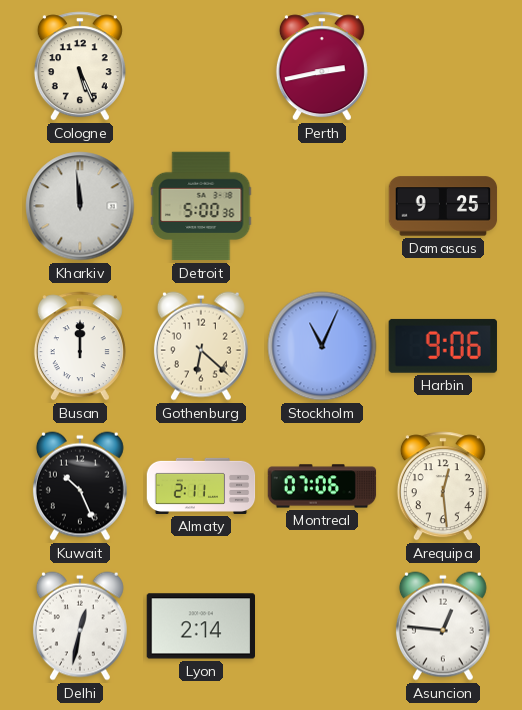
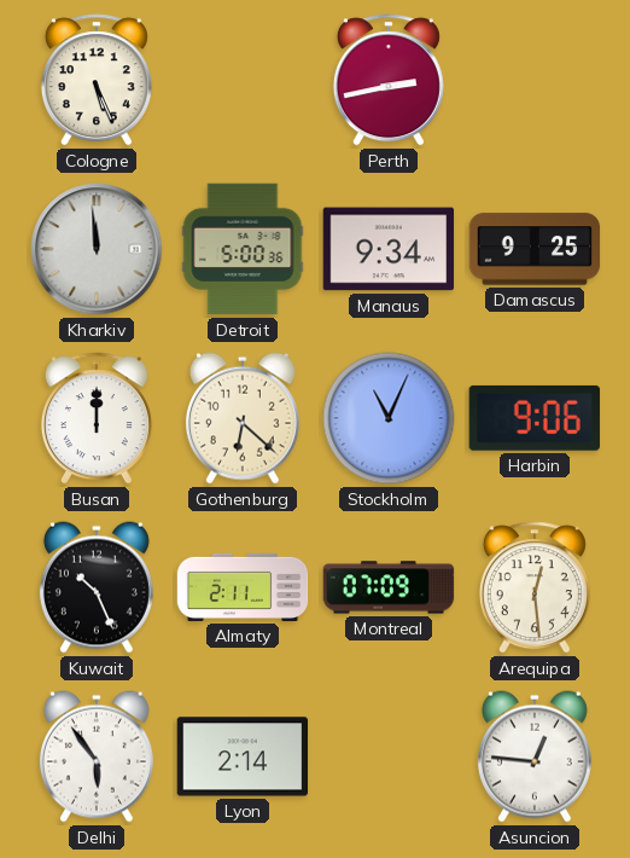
Manaus: none -> 9:34 (387, 249)
Montreal: 07:06 -> 07:09 (389, 587)
Delhi: 12:32 -> 5:54 (97, 756)
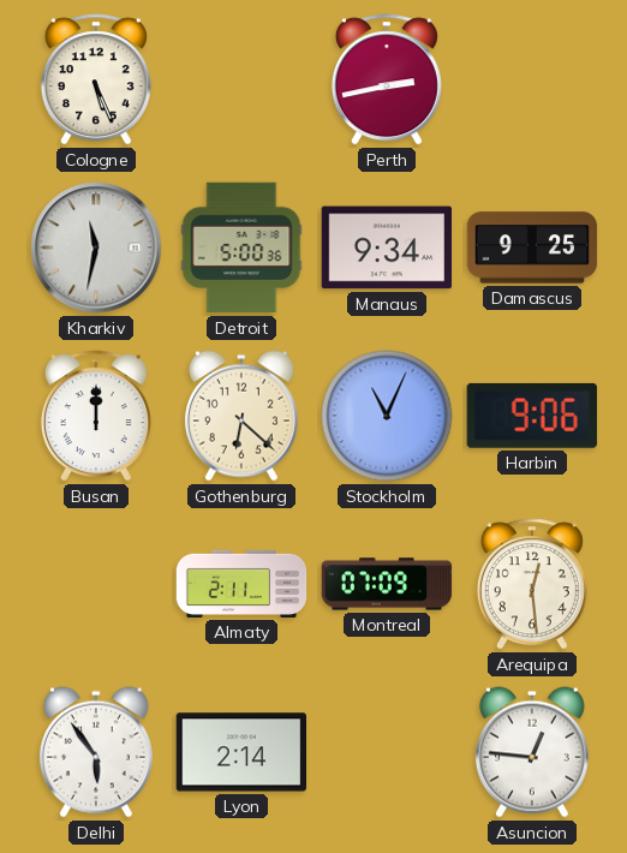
Kharkiv: 11:59 -> 11:32 (96, 247)
Kuwait: 10:26 -> none (97, 587)
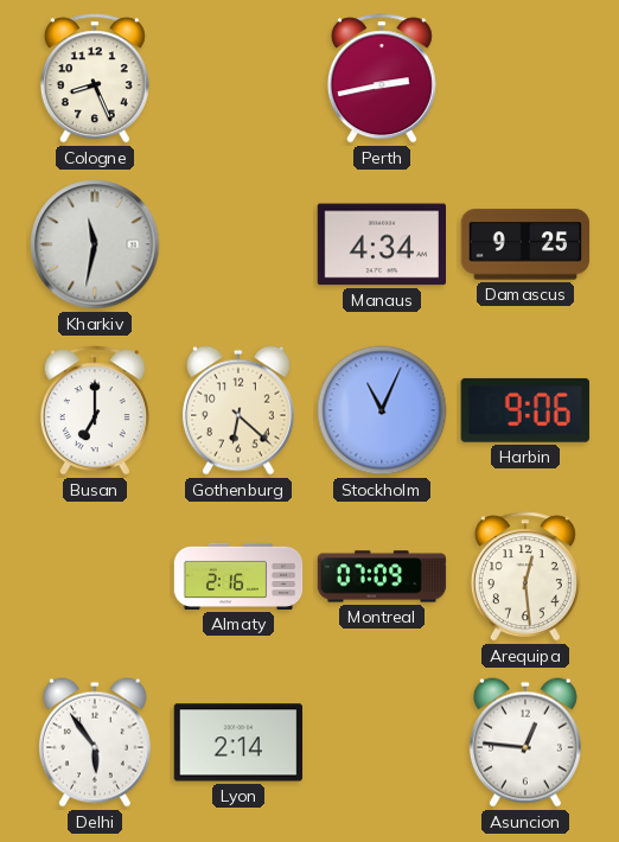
Cologne: 5:26 -> 8:26 (95, 78)
Detroit: 5:00 -> none (241, 247)
Manaus: 9:34 -> 4:34 (381, 244)
Busan: 12:00 -> 7:00 (95, 410)
Almaty: 2:11 -> 2:16 (238, 576)
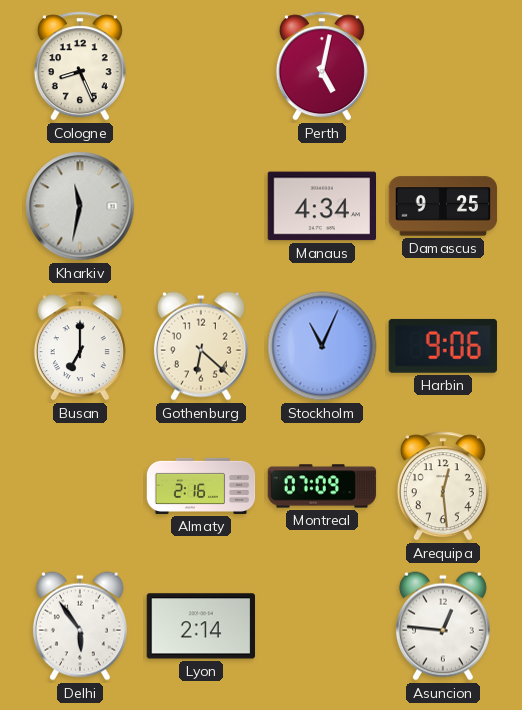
Perth: 2:43 -> 5:02 (322, 66)
